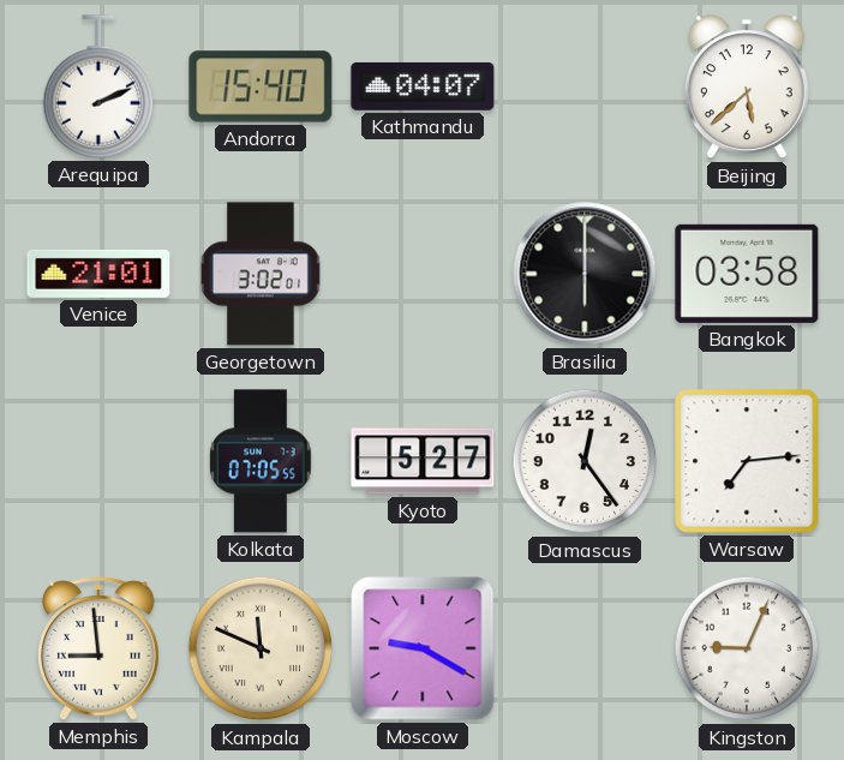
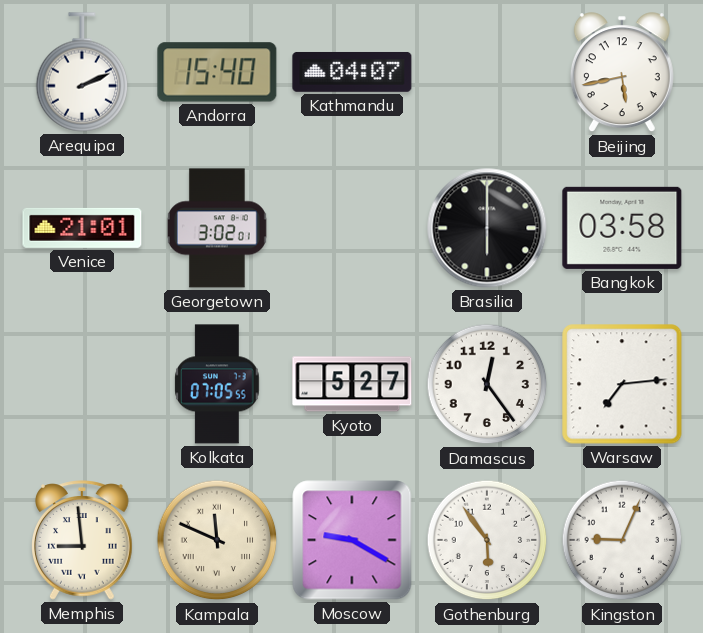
Beijing: 5:38 -> 5:43 (622, 73)
Gothenburg: none -> 5:54 (487, 540)
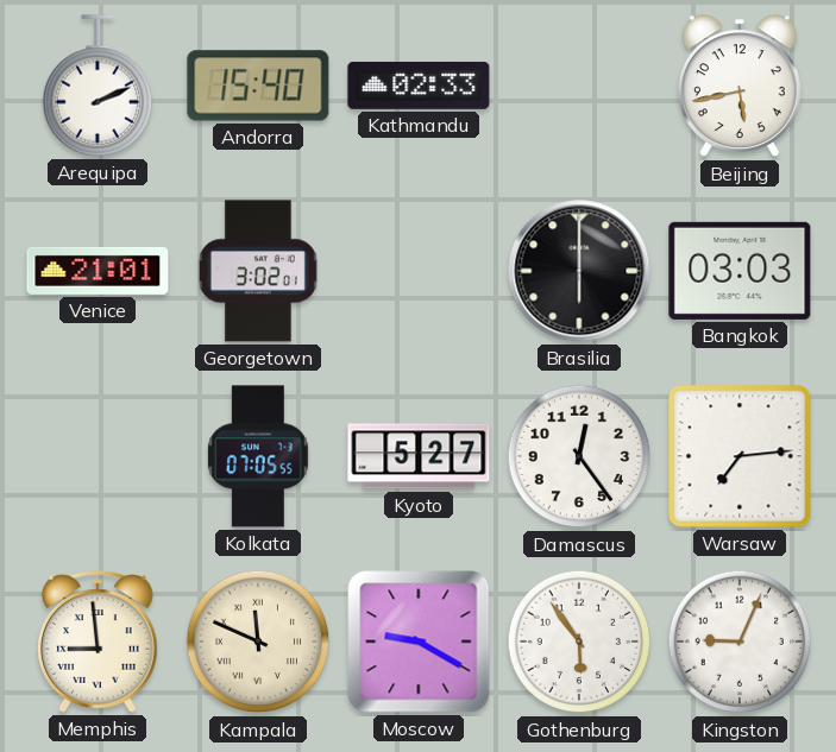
Kathmandu: 04:07 -> 02:33 (419, 86)
Bangkok: 03:58 -> 03:03 (740, 271)
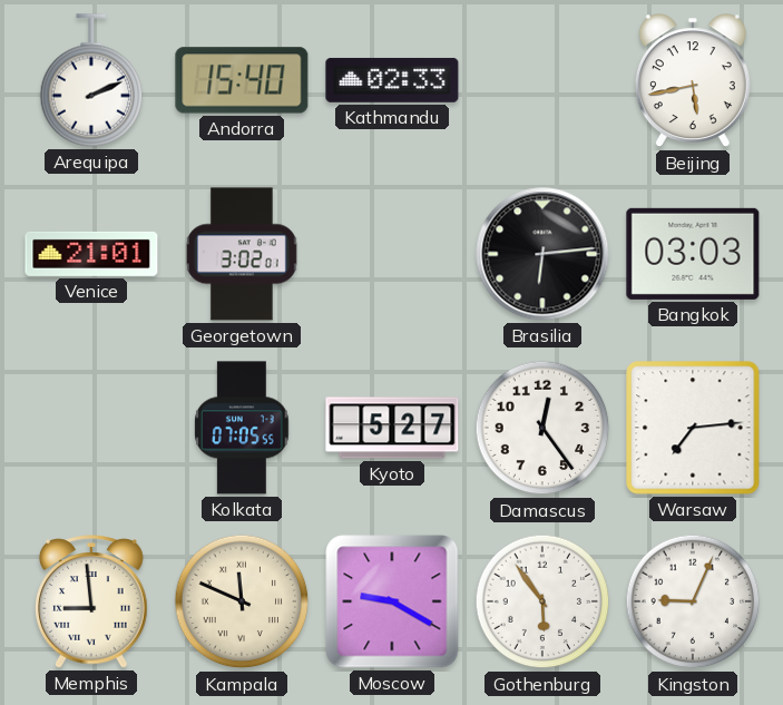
Brasilia: 6:00 -> 6:14 (542, 254)
